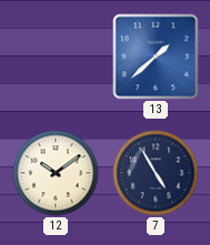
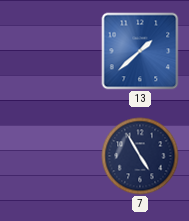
12: 10:09 -> none (56, 173)
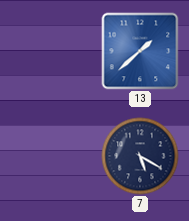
7: 4:55 -> 5:20 (140, 156)
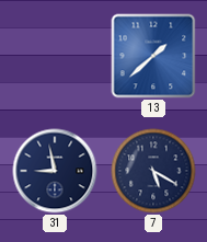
31: none -> 8:58 (55, 171)
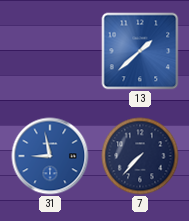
31 dial: navy -> blue (50, 156)
7: 5:20 -> 7:37 (140, 156)
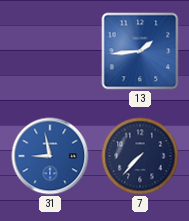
13: 1:38 -> 1:44 (140, 51)
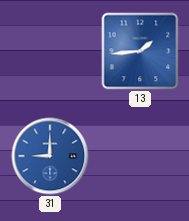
31: 8:58 -> 9:00 (50, 156)
7: 7:37 -> none (140, 156)
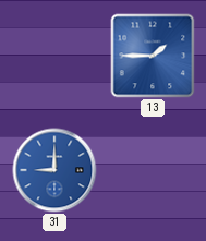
13: 1:44 -> 1:45 (153, 56)
